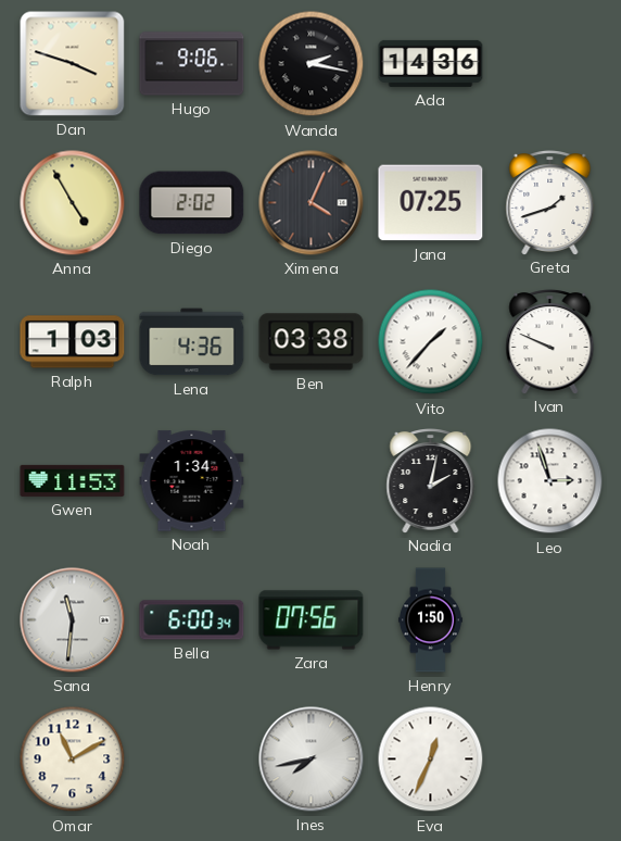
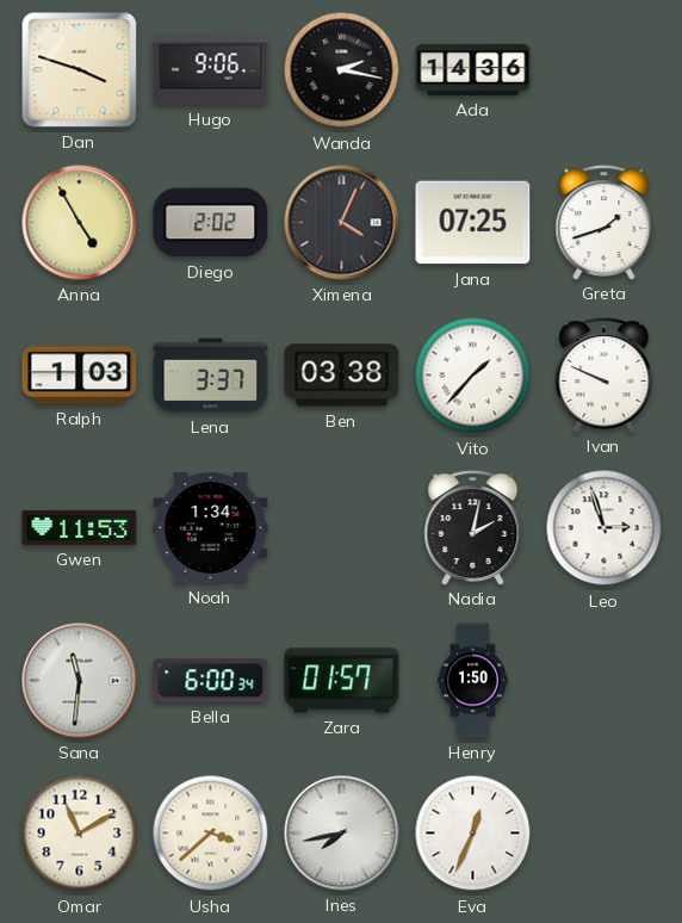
Lena: 4:36 -> 3:37 (211, 376)
Zara: 07:56 -> 01:57 (342, 681)
Usha: none -> 3:38 (211, 834)
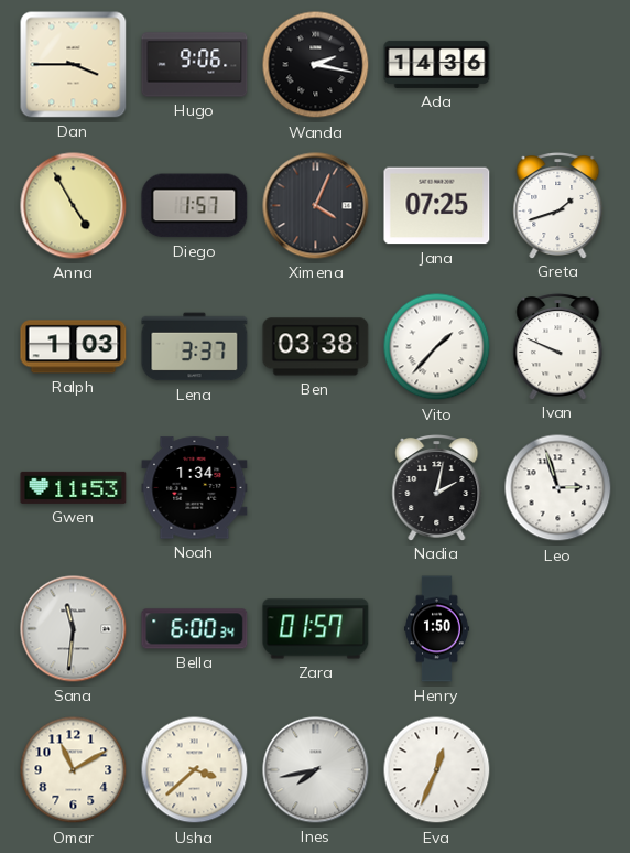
Dan: 3:48 -> 3:45 (74, 65)
Diego: 2:02 -> 1:57 (195, 206)
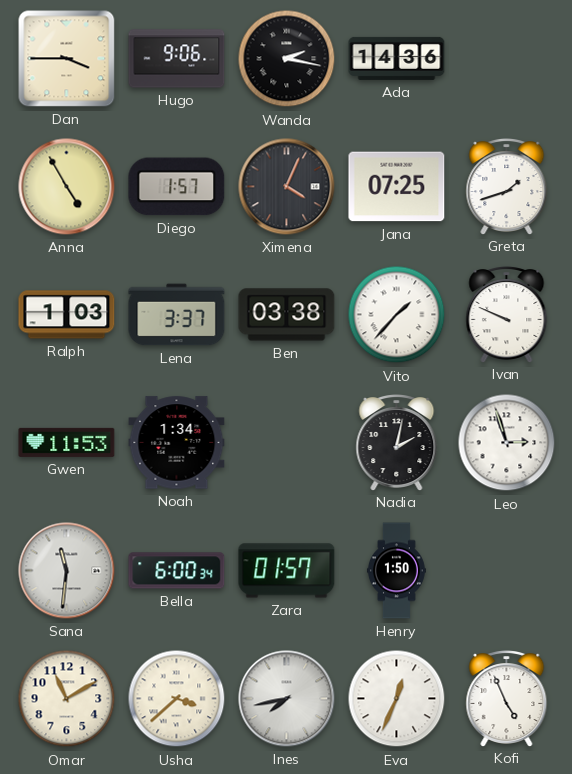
Kofi: none -> 4:56 (507, 699)
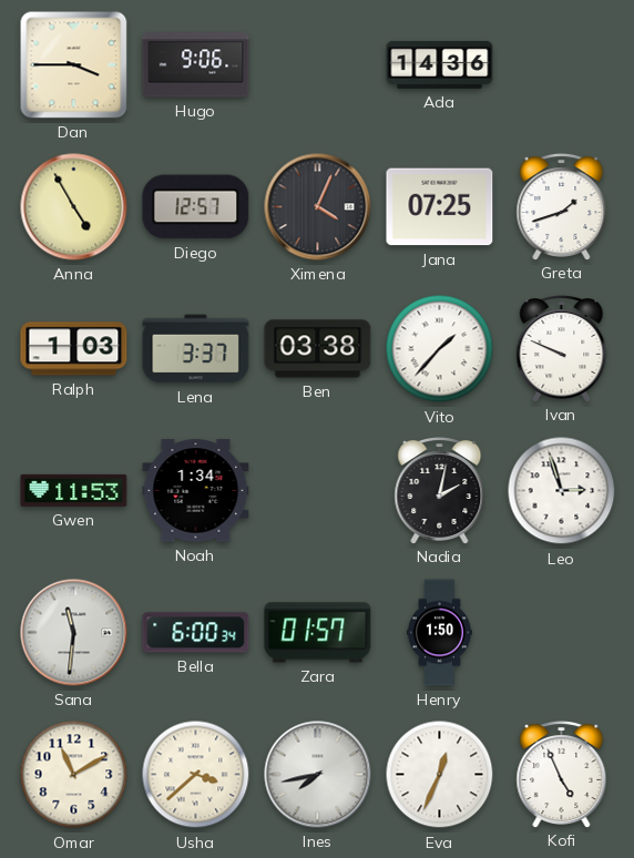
Wanda: 2:17 -> none (287, 59)
Diego: 1:57 -> 12:57 (196, 207)
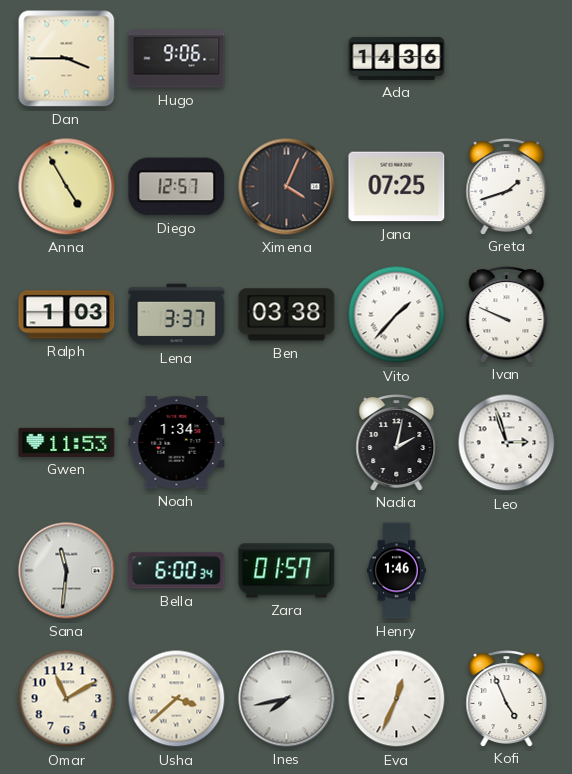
Henry: 1:50 -> 1:46 (396, 571)
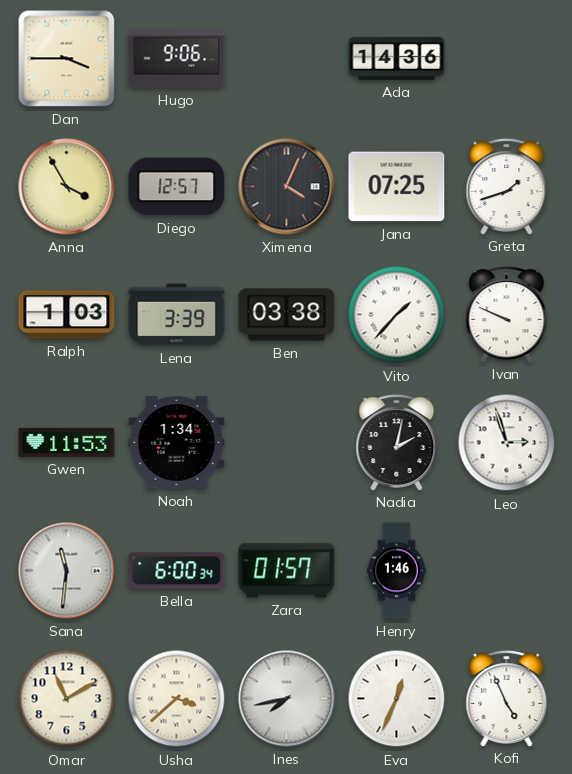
Anna: 4:55 -> 3:55 (67, 187)
Lena: 3:37 -> 3:39 (177, 315)
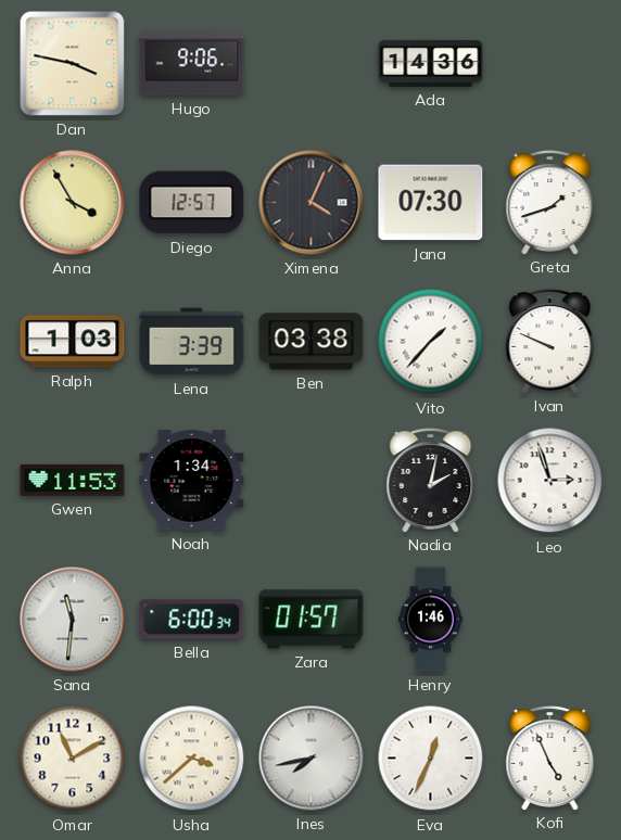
Dan: 3:45 -> 3:47 (73, 64)
Jana: 07:25 -> 07:30 (431, 203)
